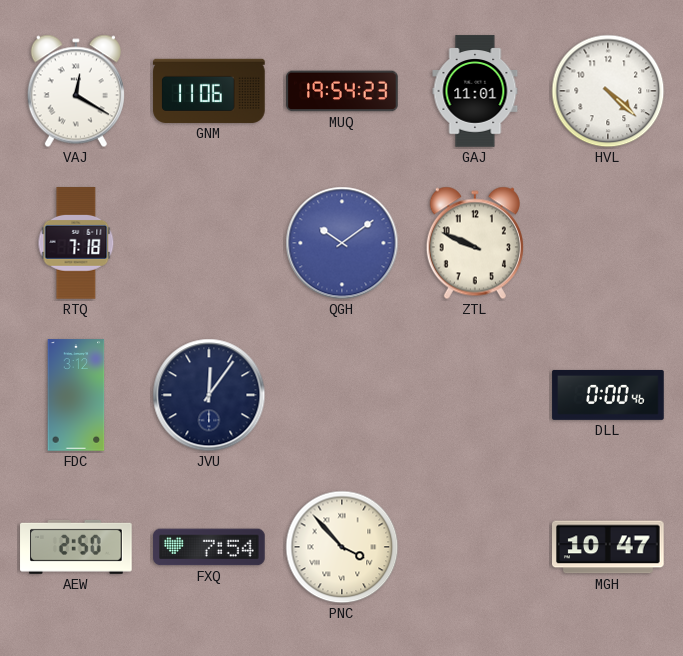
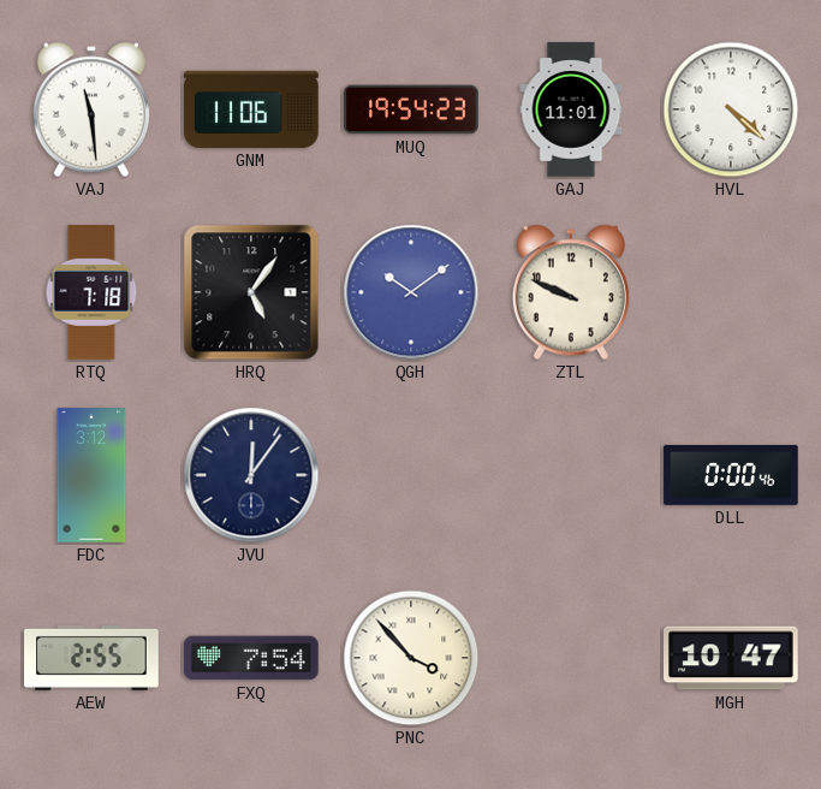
VAJ: 12:20 -> 11:29 (91, 109)
HRQ: none -> 5:06 (251, 292)
AEW: 2:50 -> 2:55 (91, 658)
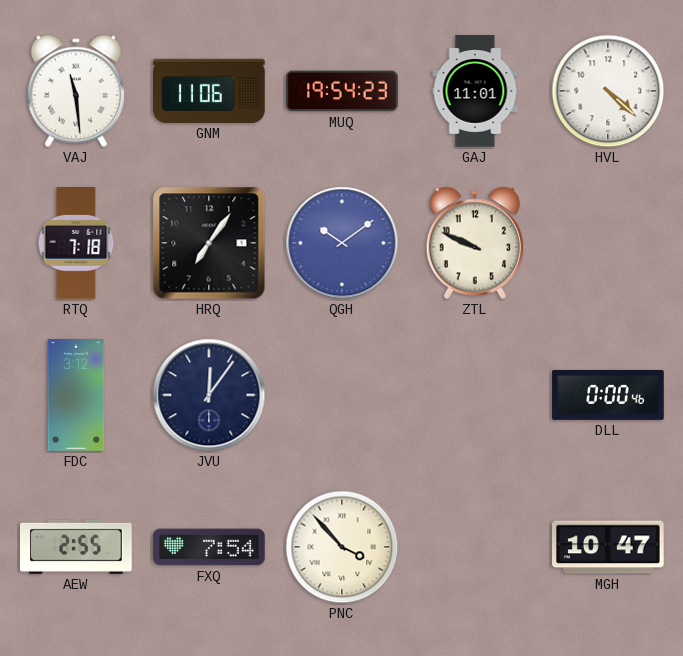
HRQ: 5:06 -> 7:06 (209, 243)
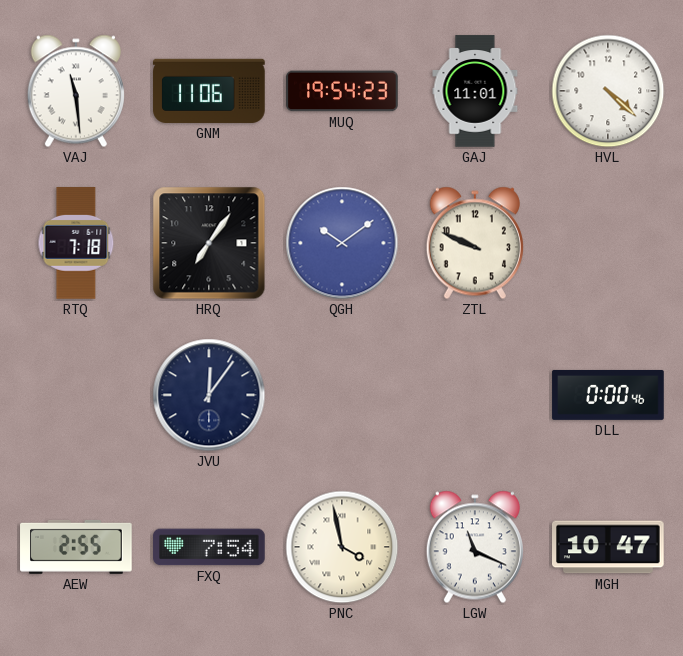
FDC: 3:12 -> none (76, 395)
PNC: 3:53 -> 3:58 (342, 547)
LGW: none -> 11:19 (475, 547)
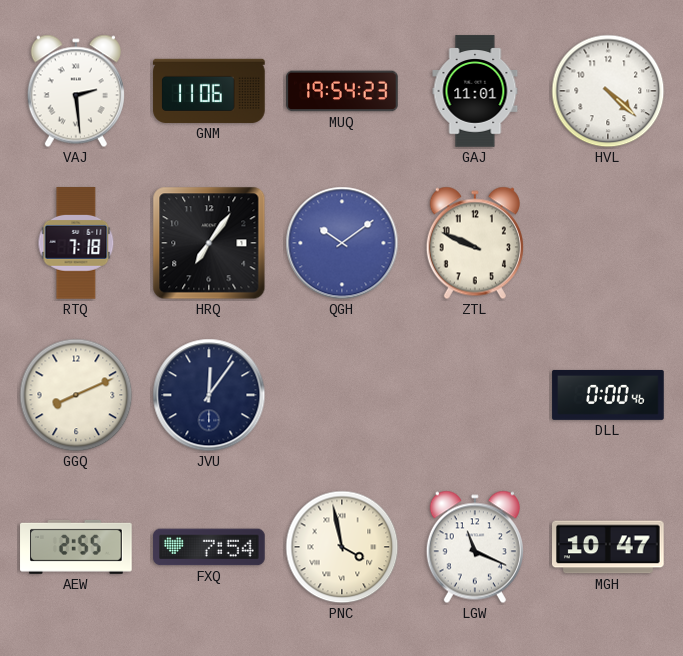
VAJ: 11:29 -> 2:29 (76, 91)
GGQ: none -> 8:11 (76, 395)
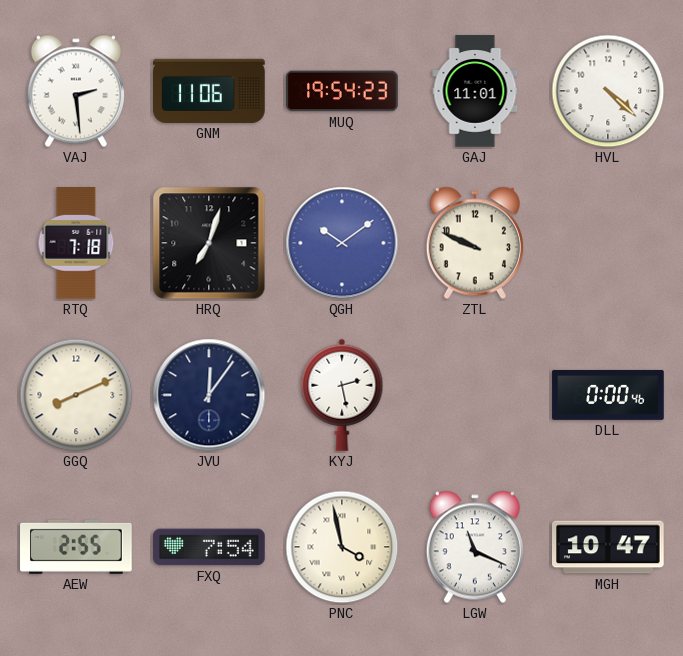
HRQ: 7:06 -> 7:03 (209, 243)
KYJ: none -> 2:28 (342, 395)
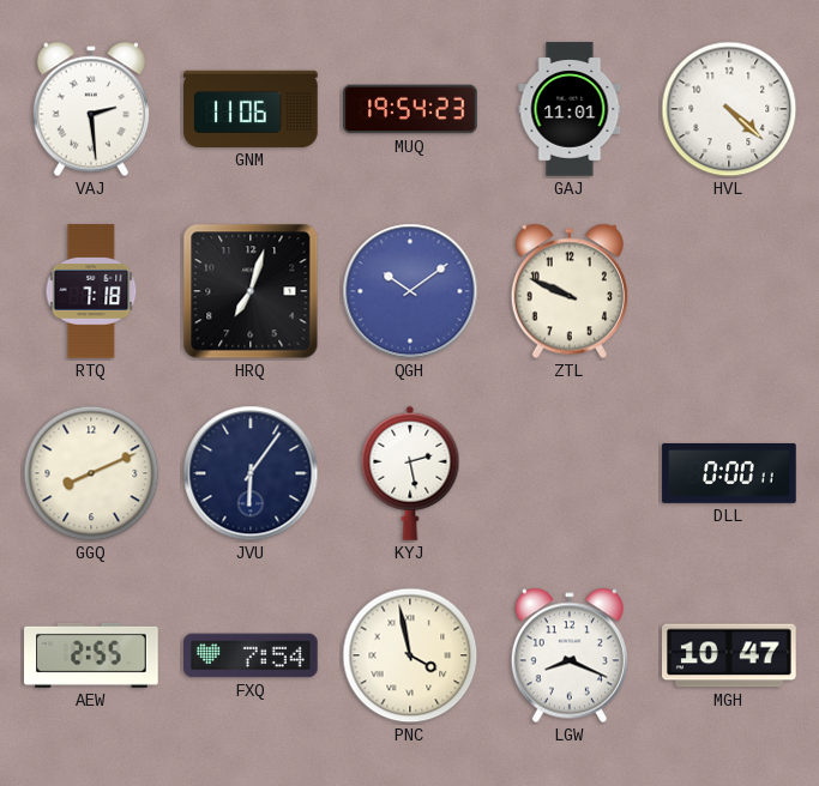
JVU: 12:06 -> 6:06 (251, 473)
DLL: 0:00:46 -> 0:00:11 (729, 473)
LGW: 11:19 -> 8:19 (570, 655)
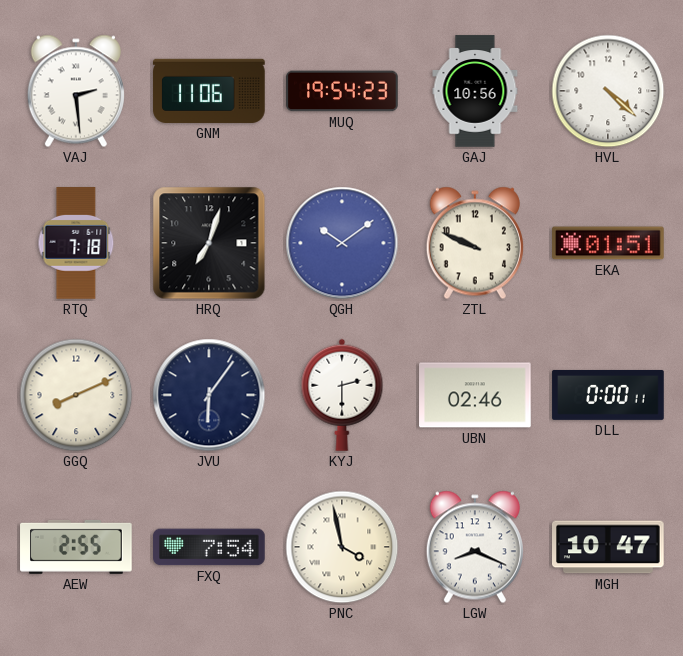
GAJ: 11:01 -> 10:56 (475, 91)
EKA: none -> 01:51 (608, 243)
KYJ: 2:28 -> 2:30 (342, 395)
UBN: none -> 02:46 (475, 395)
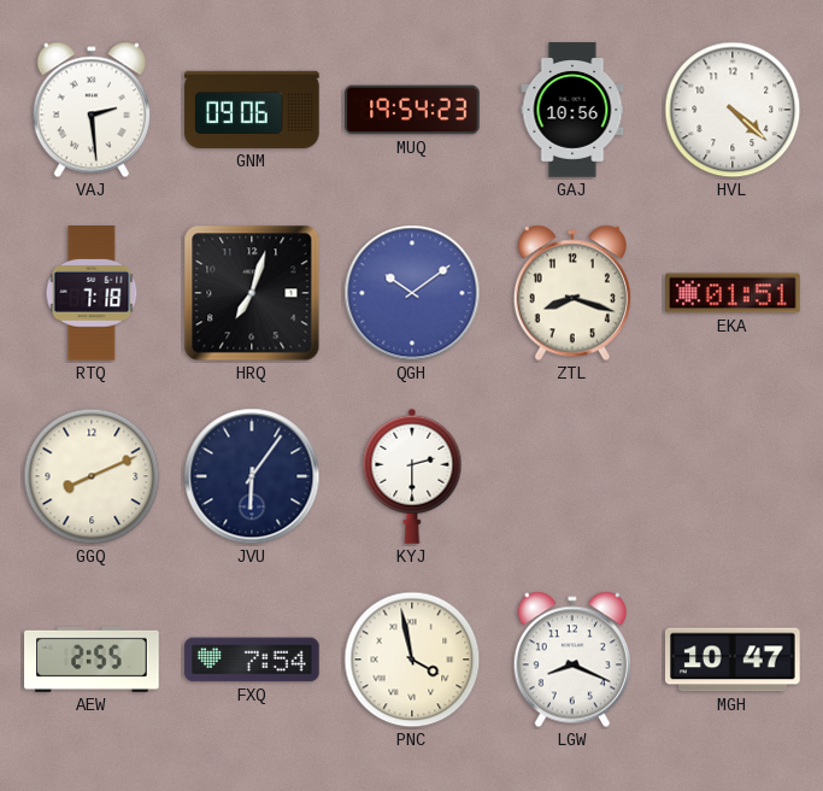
GNM: 11:06 -> 09:06 (252, 110)
ZTL: 9:49 -> 8:18 (572, 293)
UBN: 02:46 -> none (475, 395)
DLL: 0:00 -> none (608, 395)
